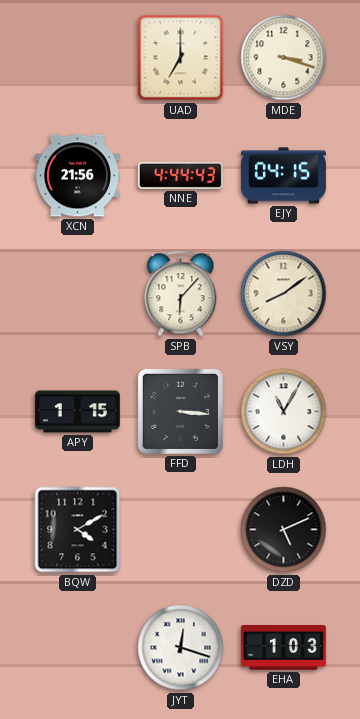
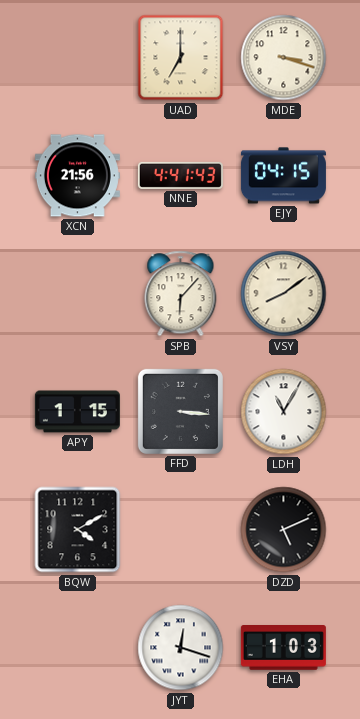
NNE: 4:44 -> 4:41 (180, 175)
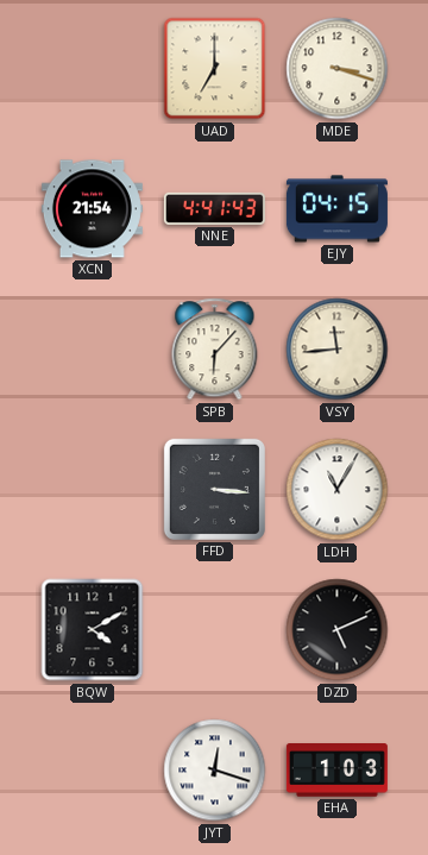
XCN: 21:56 -> 21:54 (92, 209)
VSY: 8:09 -> 11:44 (338, 350)
APY: 1:15 -> none (77, 412)
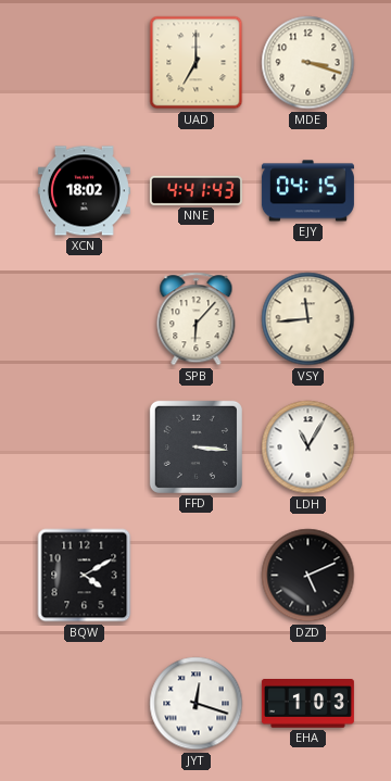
XCN: 21:54 -> 18:02 (84, 191)
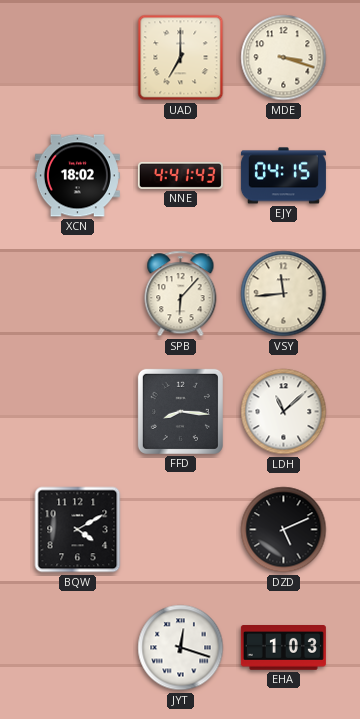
FFD: 3:16 -> 8:16 (180, 411)
LDH: 11:05 -> 11:08 (284, 412)
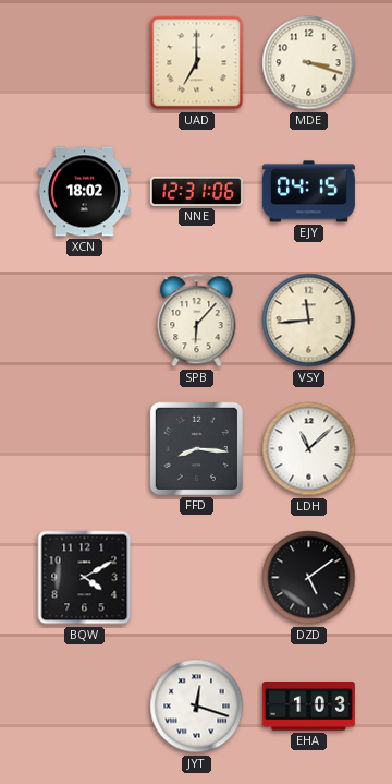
NNE: 4:41 -> 12:31 (196, 191)
DZD: 5:11 -> 5:09 (309, 578)
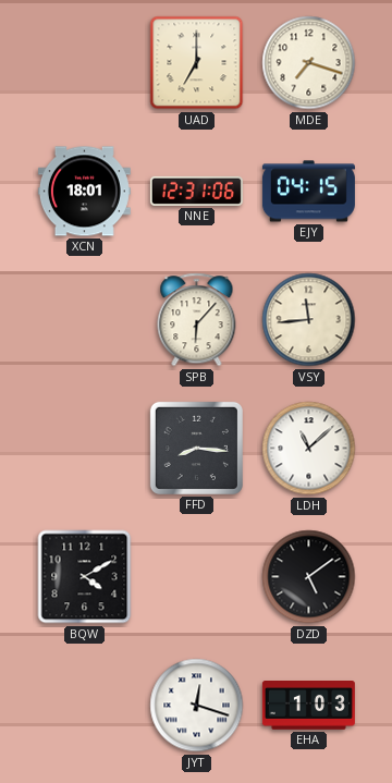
MDE: 3:18 -> 7:18 (309, 63)
XCN: 18:02 -> 18:01 (84, 192)
